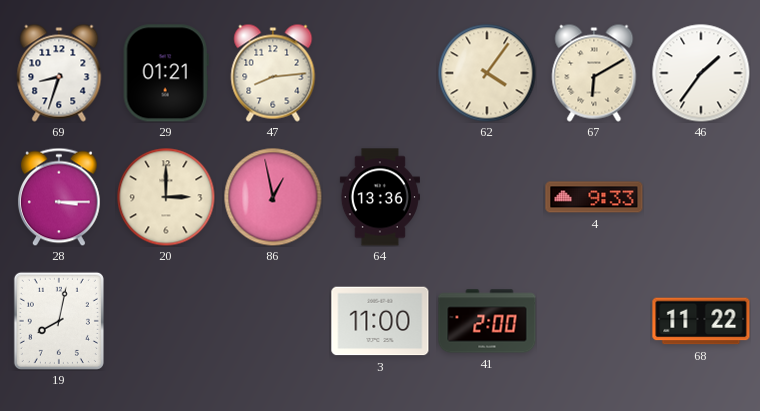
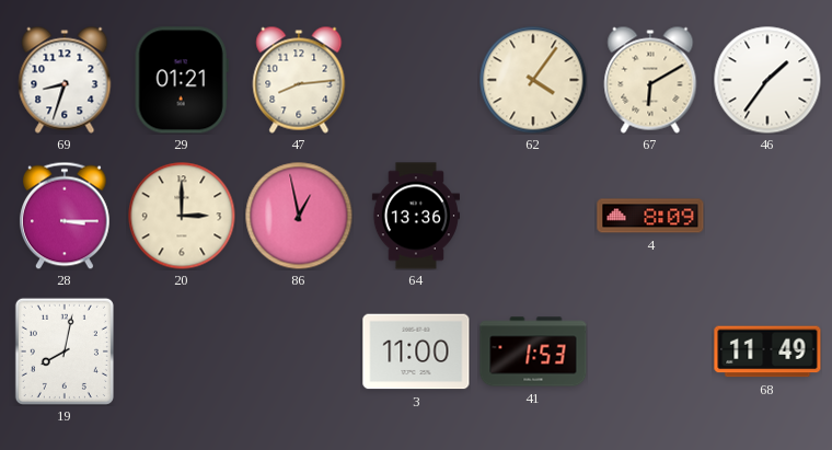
4: 9:33 -> 8:09 (650, 216)
41: 2:00 -> 1:53 (533, 351)
68: 11:22 -> 11:49 (767, 351)
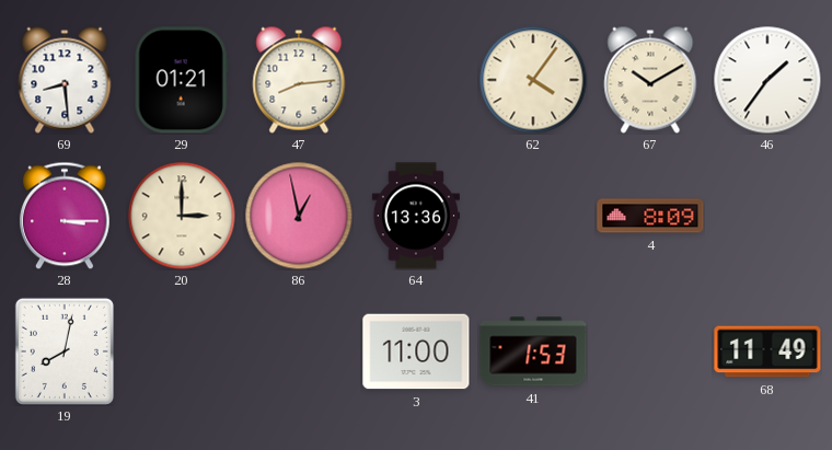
69: 8:33 -> 8:29 (65, 80)
67: 6:10 -> 10:10 (650, 80)
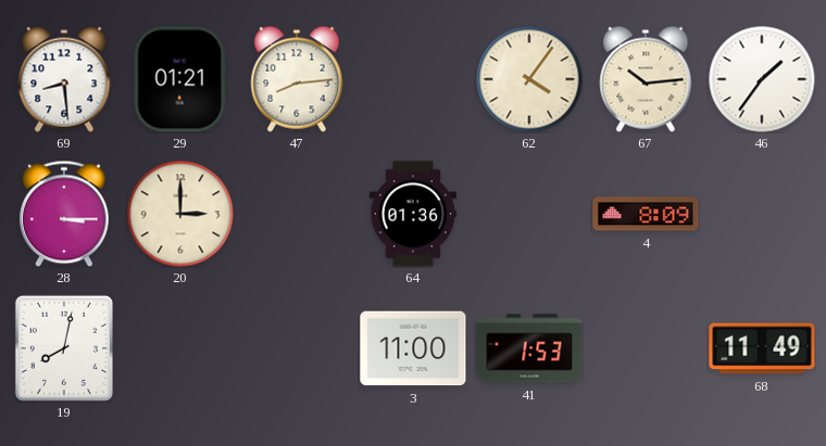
67: 10:10 -> 10:14 (646, 79)
86: 12:58 -> none (299, 216)
64: 13:36 -> 01:36 (413, 214)
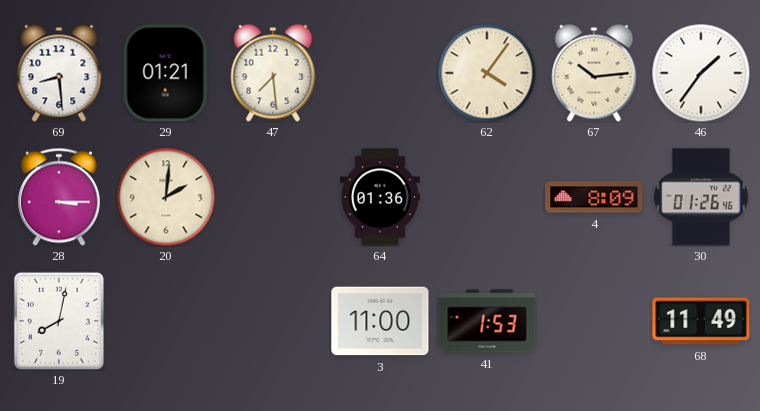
47: 8:14 -> 7:29 (273, 73)
20: 3:00 -> 2:01 (166, 197)
30: none -> 01:26 (701, 197)
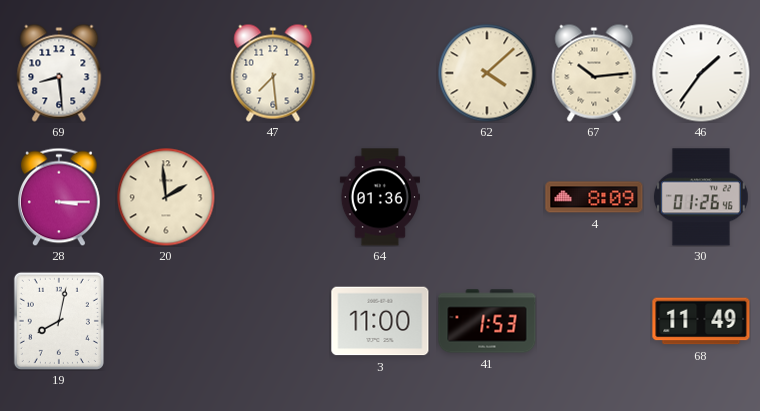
29: 01:21 -> none (166, 73)
62: 4:06 -> 4:08 (487, 73)
20: 2:01 -> 1:59 (166, 197)
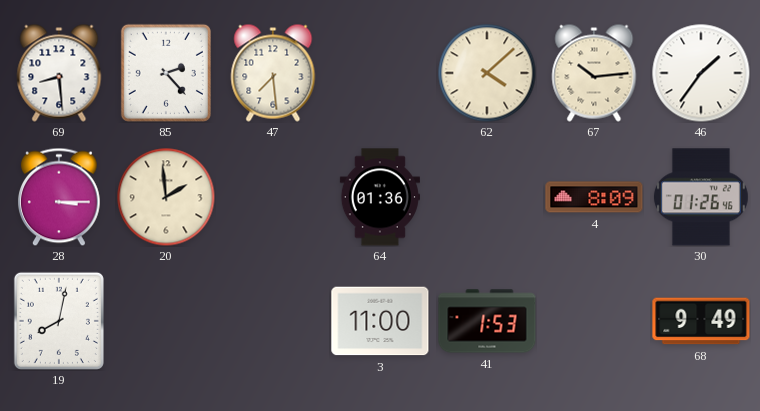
85: none -> 2:23 (166, 73)
68: 11:49 -> 9:49 (701, 321)
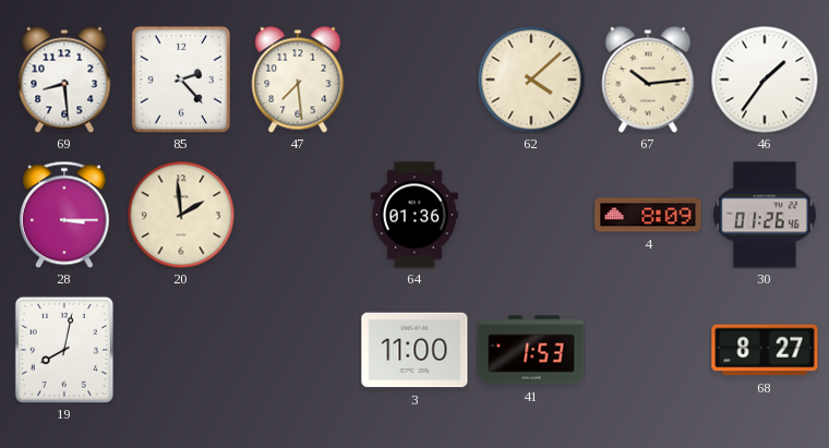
68: 9:49 -> 8:27 (765, 350)
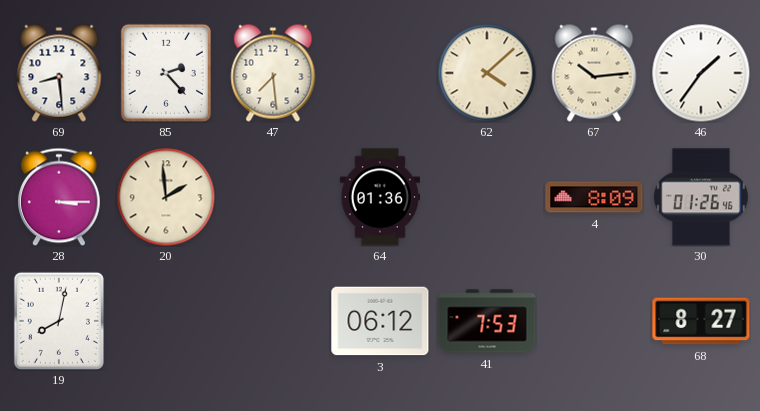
3: 11:00 -> 06:12 (380, 321)
41: 1:53 -> 7:53 (487, 321)
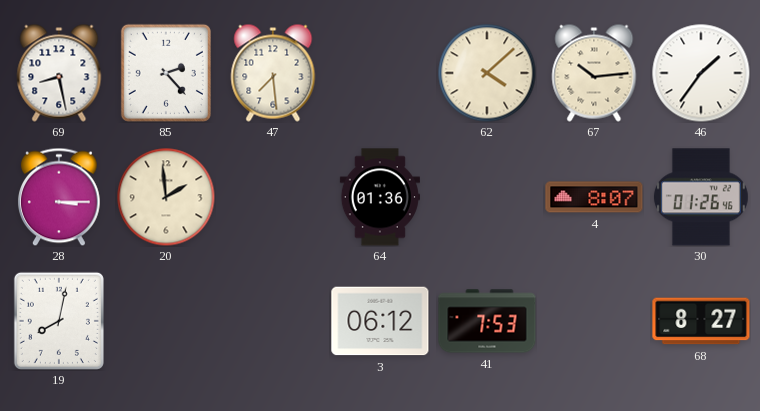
69: 8:29 -> 8:28 (59, 73)
4: 8:09 -> 8:07 (594, 197)
